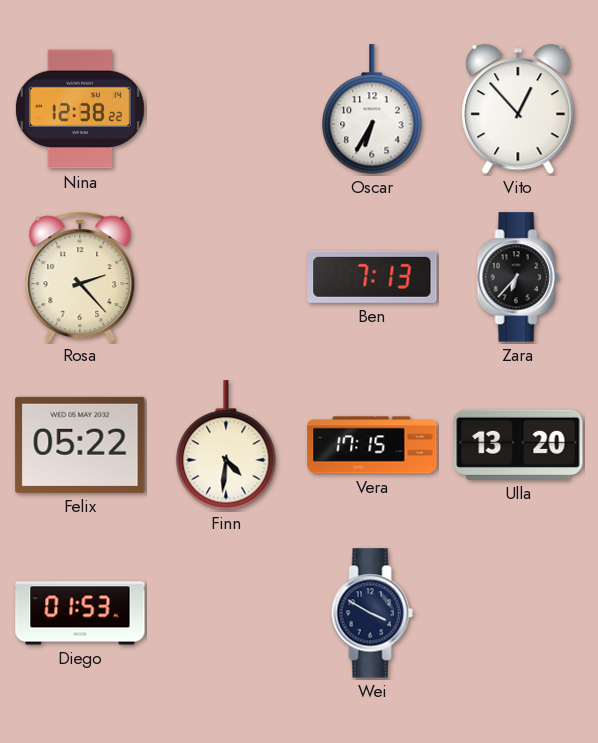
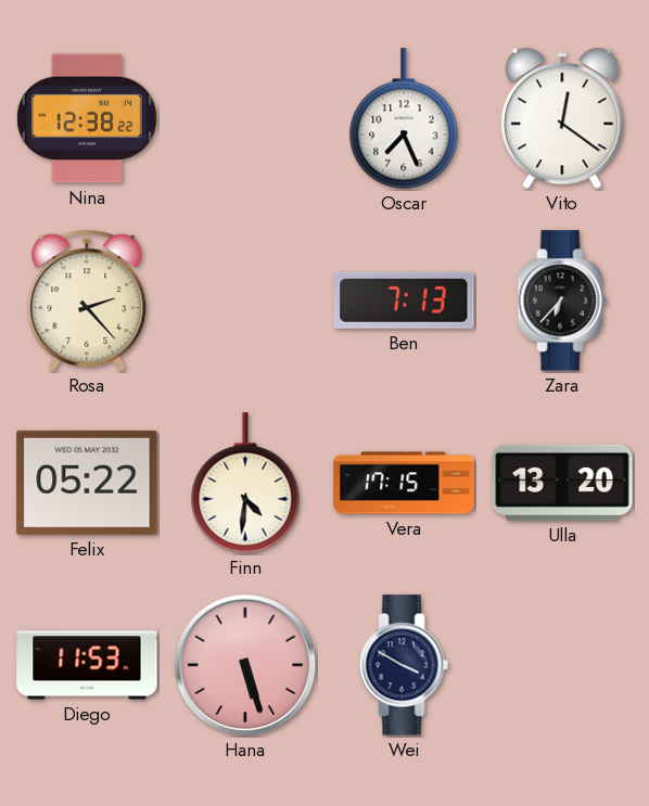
Oscar: 6:35 -> 7:26 (404, 118)
Vito: 12:53 -> 12:21 (562, 119)
Diego: 01:53 -> 11:53 (87, 665)
Hana: none -> 5:27 (245, 665)
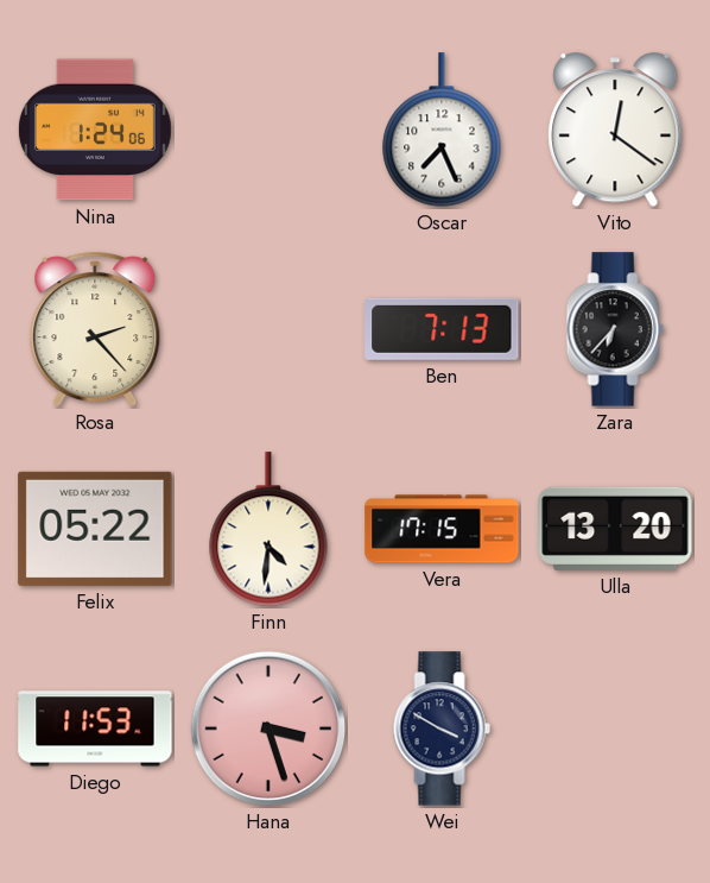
Nina: 12:38 -> 1:24 (95, 130)
Hana: 5:27 -> 3:27 (268, 729)
